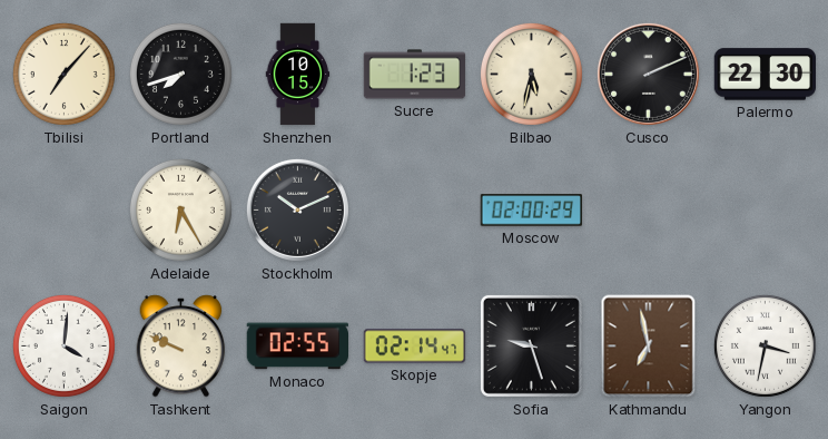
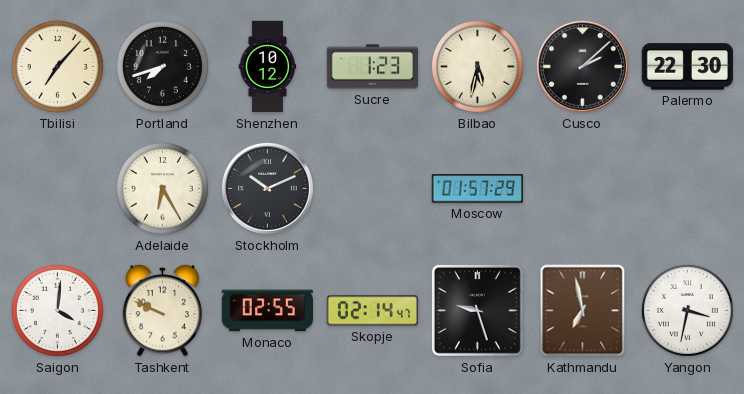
Shenzhen: 10:15 -> 10:12 (268, 67)
Cusco: 2:11 -> 2:08 (582, 66)
Moscow: 02:00 -> 01:57 (478, 189)
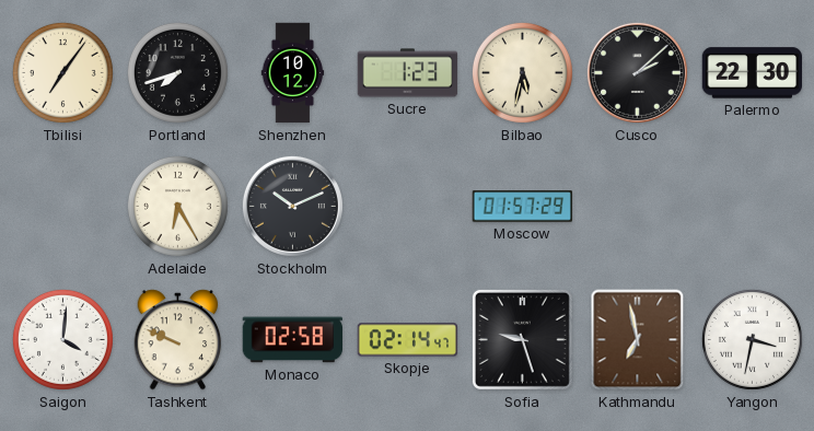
Tbilisi: 7:07 -> 7:06 (62, 72)
Monaco: 02:55 -> 02:58 (292, 340)
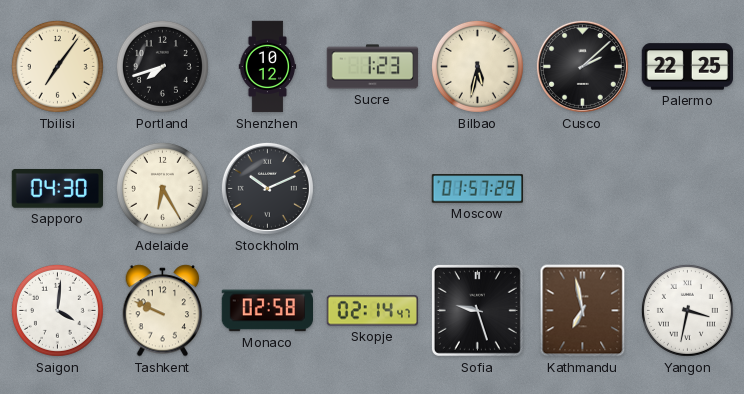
Palermo: 22:30 -> 22:25 (687, 67)
Sapporo: none -> 04:30 (57, 189)
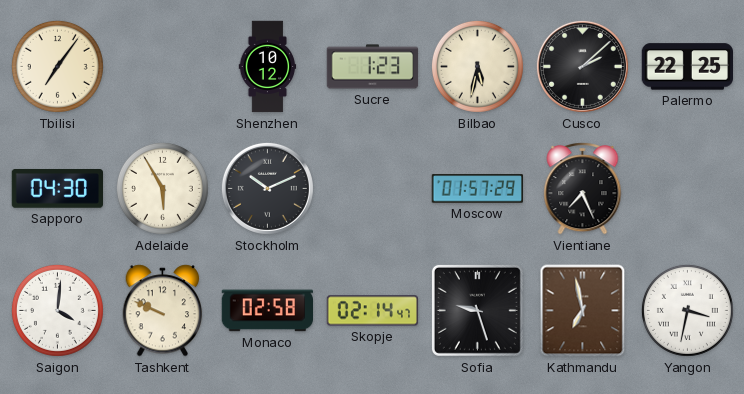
Portland: 7:42 -> none (162, 66)
Adelaide: 6:25 -> 5:55 (162, 188)
Vientiane: none -> 7:26 (583, 189)
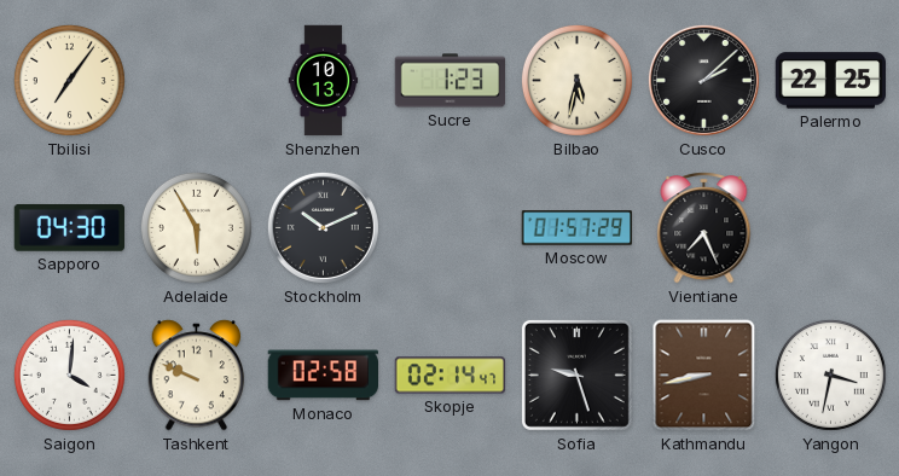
Shenzhen: 10:12 -> 10:13 (324, 81)
Kathmandu: 6:58 -> 8:43 (704, 376)
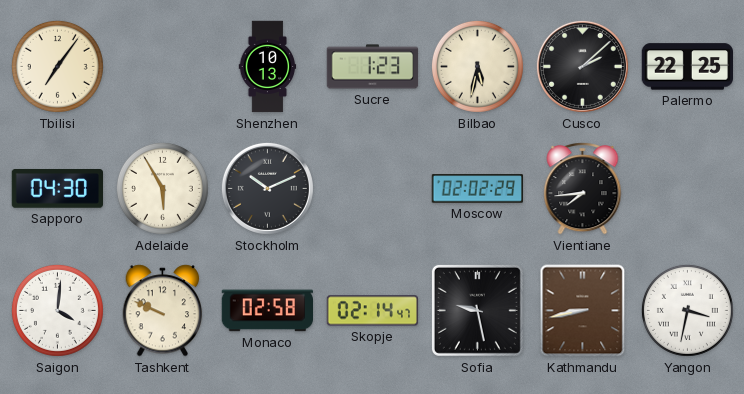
Moscow: 01:57 -> 02:02 (478, 189)
Vientiane: 7:26 -> 7:44 (583, 189)
Sofia: 9:27 -> 9:28 (477, 310)
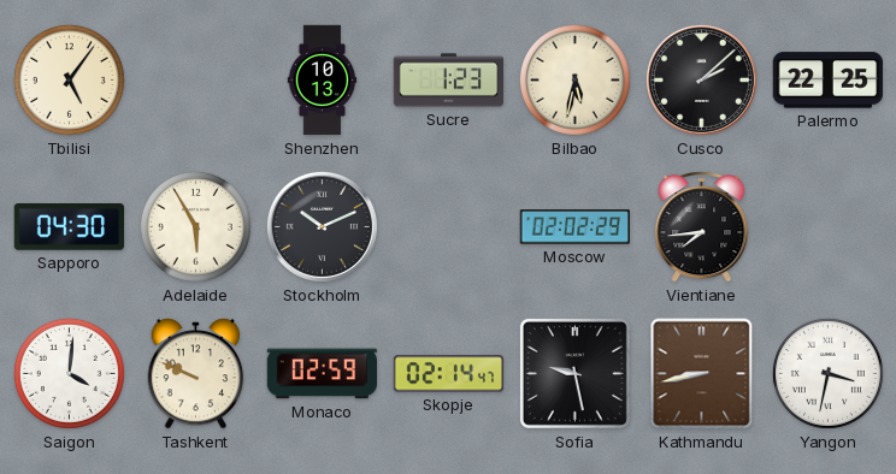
Tbilisi: 7:06 -> 5:06 (69, 79)
Monaco: 02:58 -> 02:59 (322, 374)
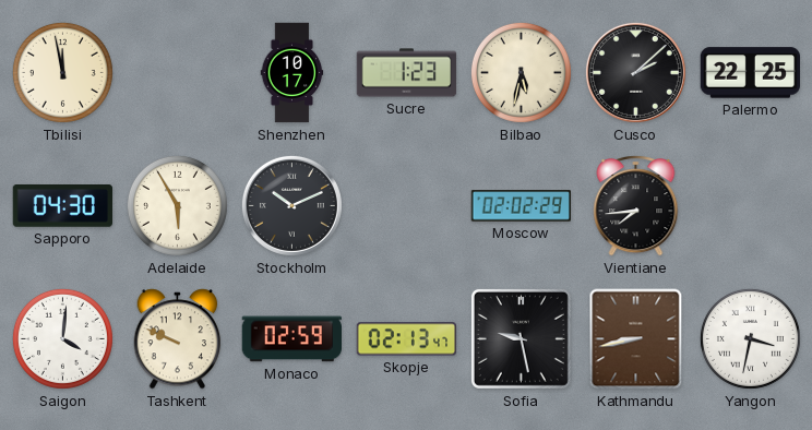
Tbilisi: 5:06 -> 11:58 (62, 72)
Shenzhen: 10:13 -> 10:17 (292, 73)
Skopje: 02:14 -> 02:13 (407, 339)
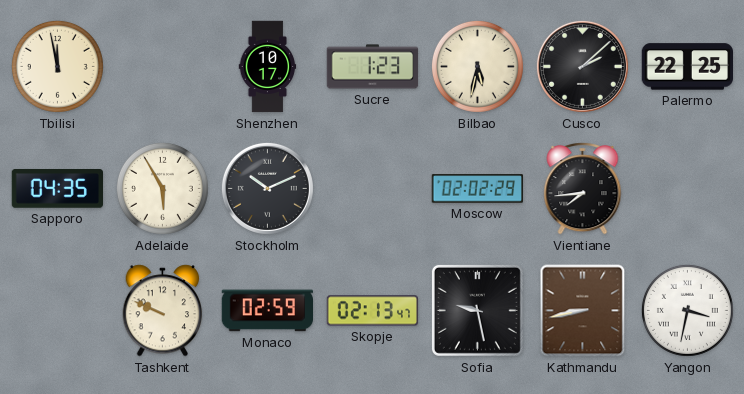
Sapporo: 04:30 -> 04:35 (57, 189)
Saigon: 4:01 -> none (62, 338)
